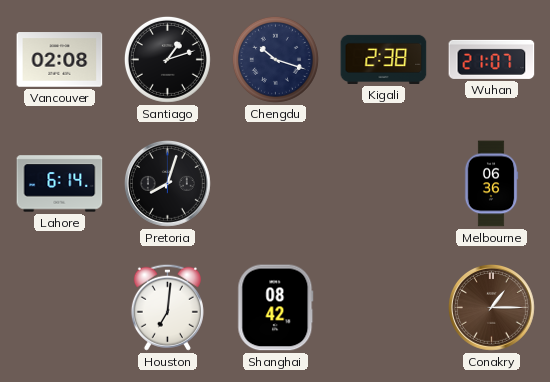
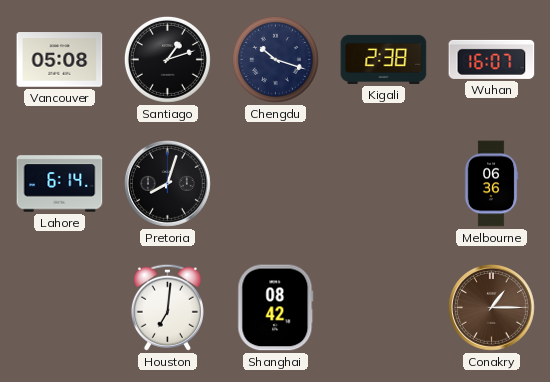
Vancouver: 02:08 -> 05:08 (60, 60)
Wuhan: 21:07 -> 16:07 (492, 59)
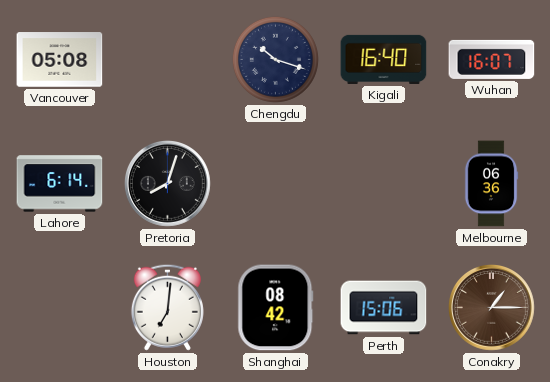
Santiago: 1:12 -> none (167, 59)
Kigali: 2:38 -> 16:40 (384, 59)
Perth: none -> 15:06 (384, 308)
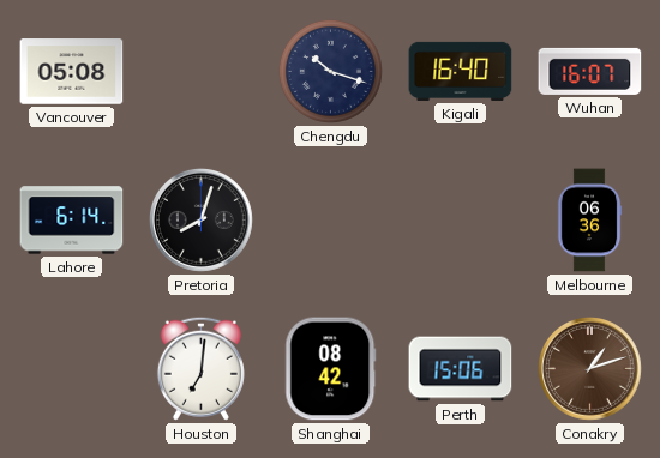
Conakry: 1:15 -> 1:12 (589, 368)
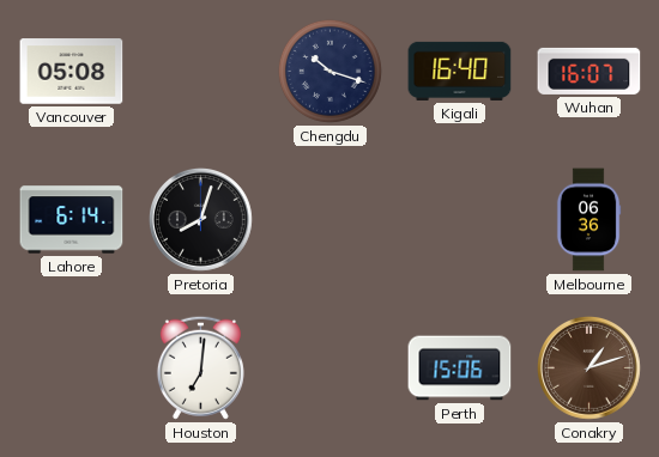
Shanghai: 08:42 -> none (331, 369)
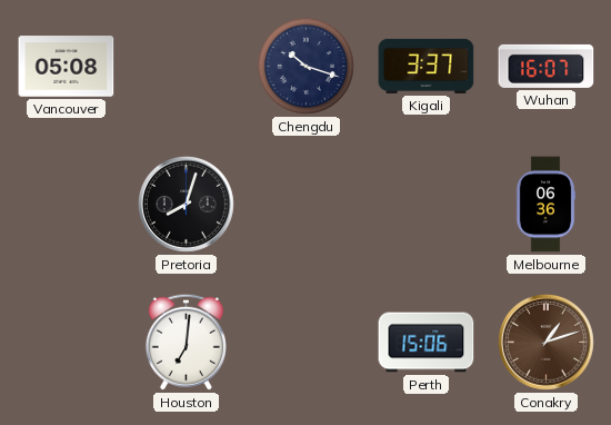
Kigali: 16:40 -> 3:37 (427, 66)
Lahore: 6:14 -> none (72, 220)
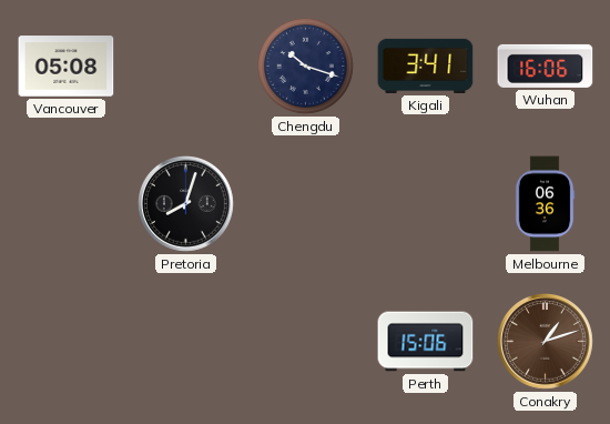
Kigali: 3:37 -> 3:41 (426, 65)
Wuhan: 16:07 -> 16:06 (546, 65)
Houston: 7:01 -> none (186, 342)
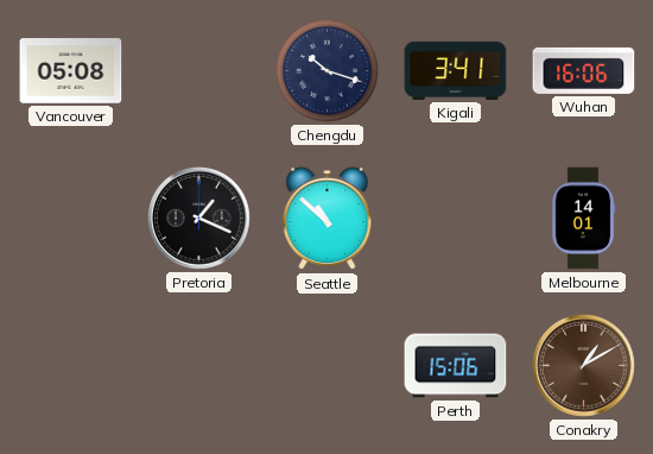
Pretoria: 8:03 -> 1:19 (198, 217)
Seattle: none -> 10:52 (328, 219)
Melbourne: 06:36 -> 14:01 (583, 219)
Conakry: 1:12 -> 1:10 (583, 365)
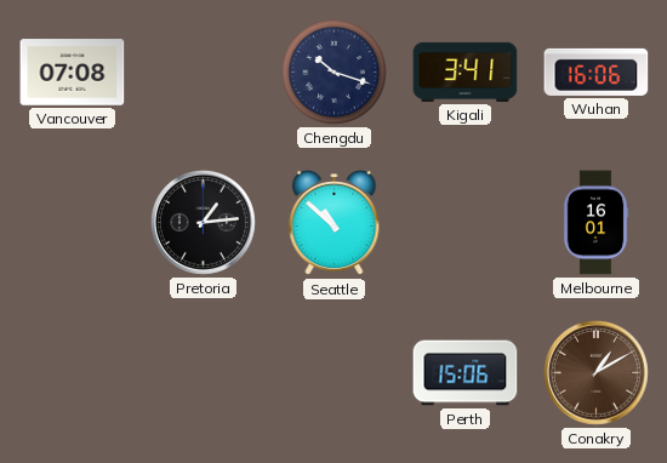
Vancouver: 05:08 -> 07:08 (73, 73)
Pretoria: 1:19 -> 1:14 (203, 222)
Melbourne: 14:01 -> 16:01 (595, 223)
